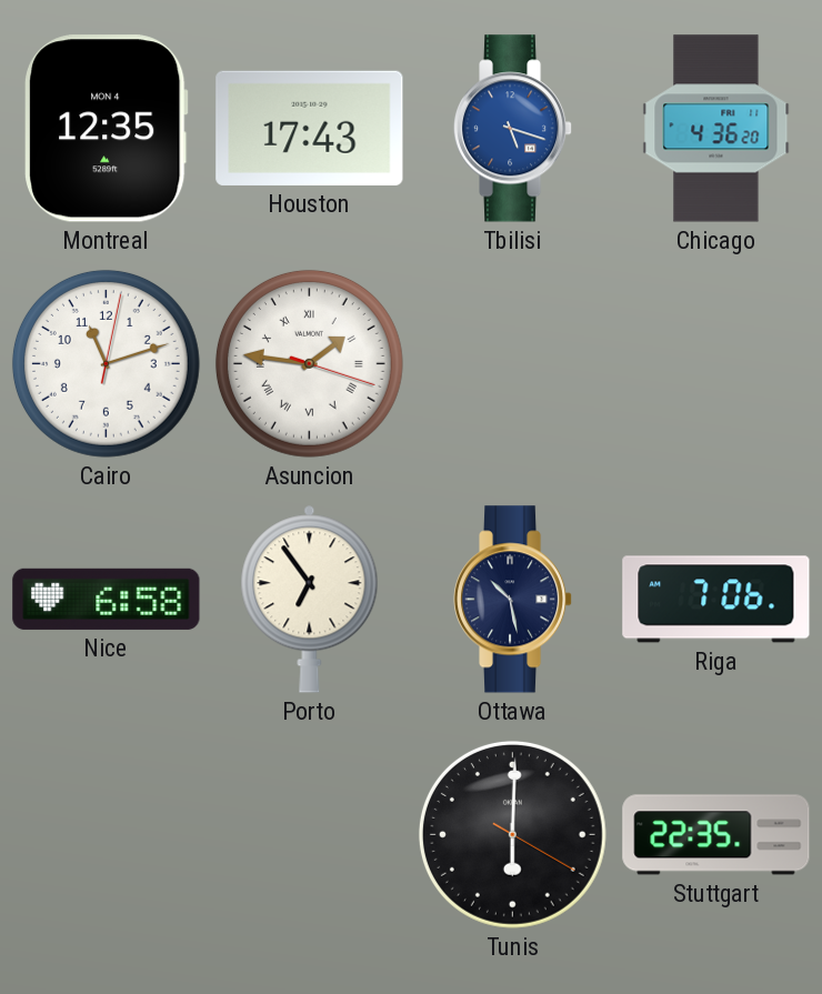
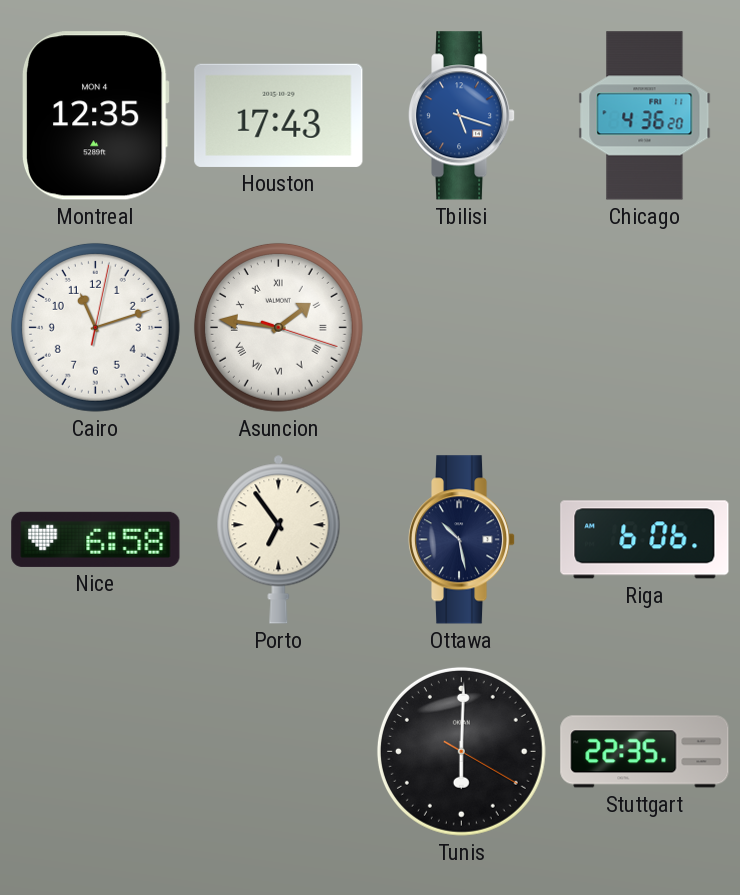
Riga: 7:06 -> 6:06 (645, 540)
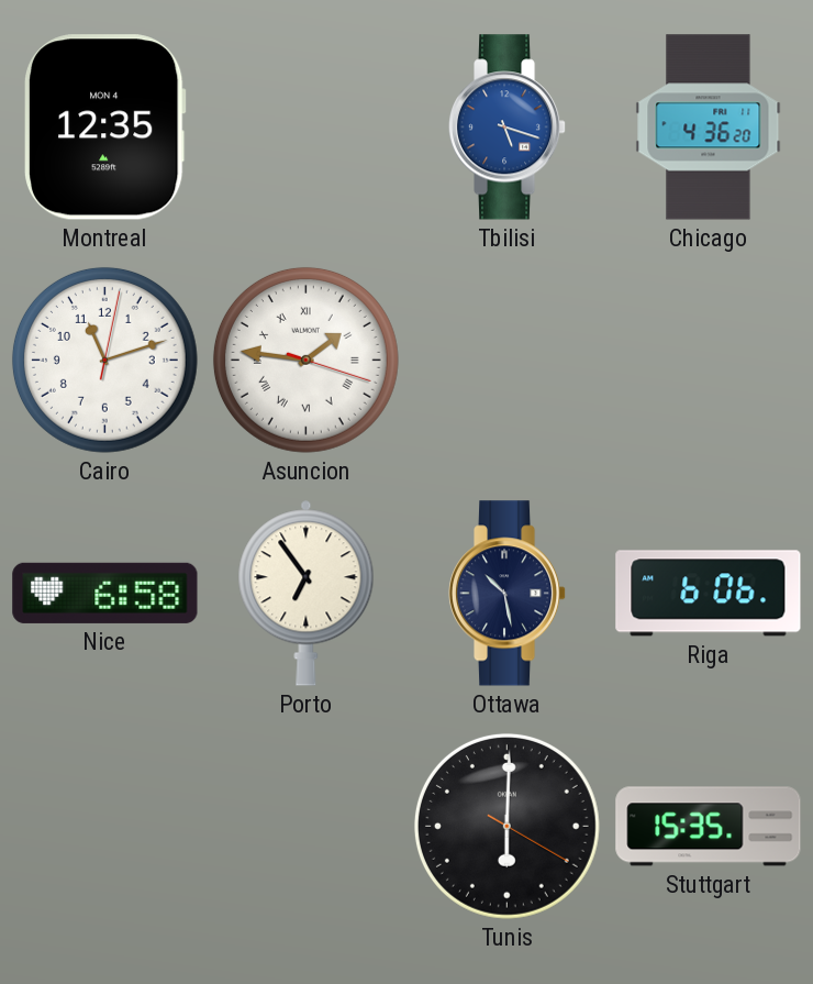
Houston: 17:43 -> none (279, 115)
Stuttgart: 22:35 -> 15:35 (709, 827)
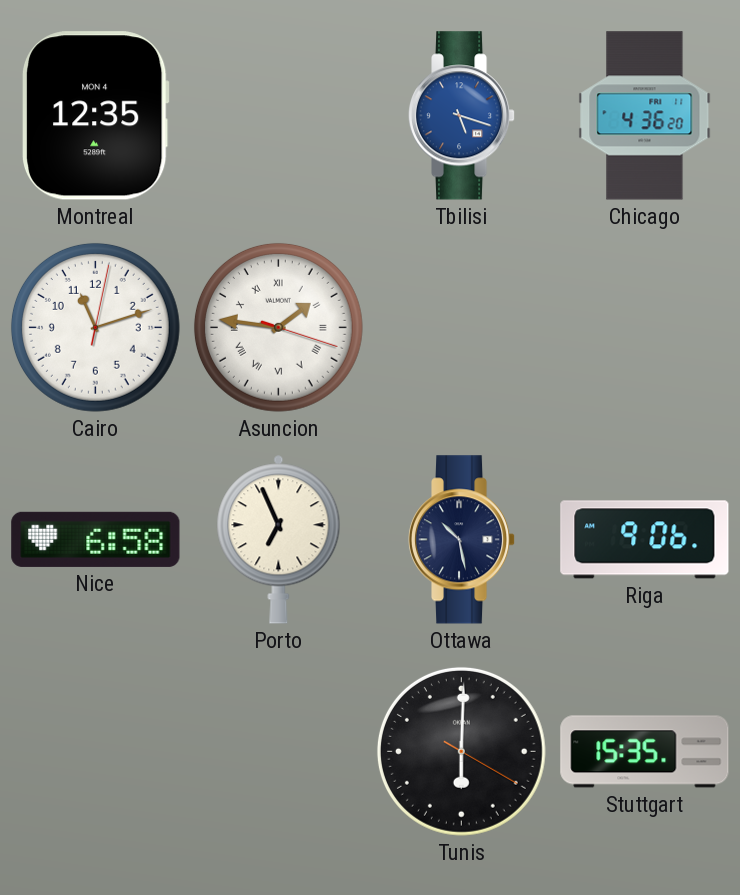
Porto: 6:54 -> 6:56 (279, 539)
Riga: 6:06 -> 9:06 (645, 540)
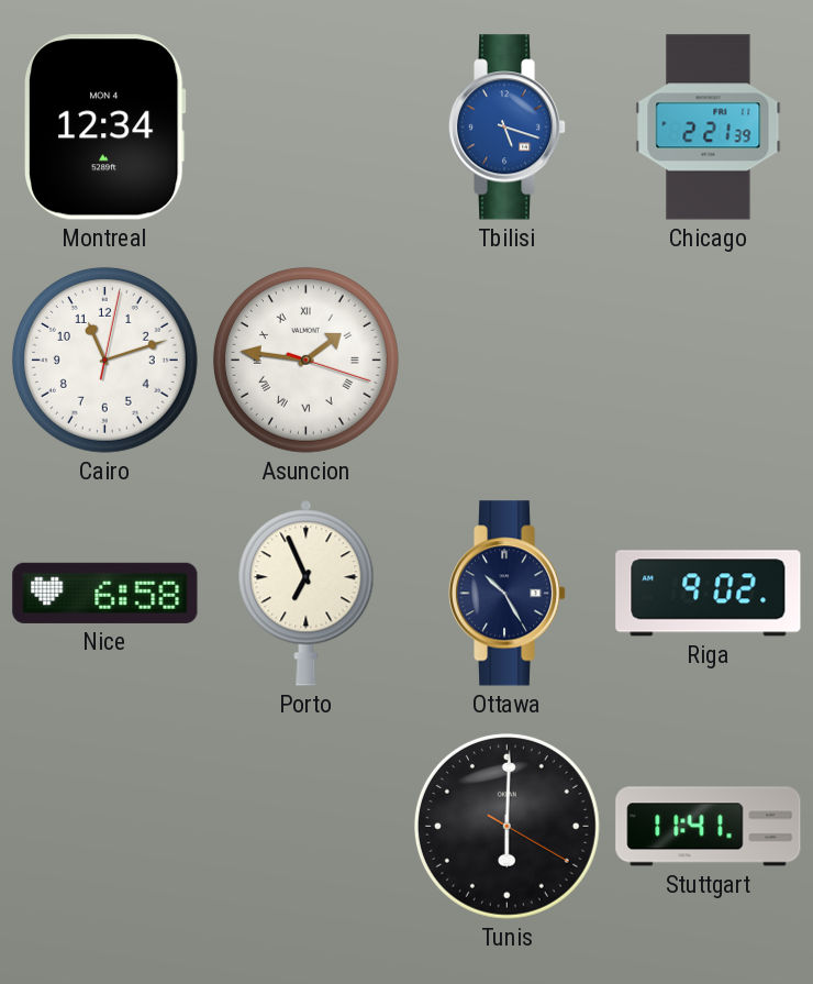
Montreal: 12:35 -> 12:34 (105, 128)
Chicago: 4:36 -> 2:21 (709, 128)
Ottawa: 10:28 -> 10:25 (508, 594)
Riga: 9:06 -> 9:02 (709, 594)
Stuttgart: 15:35 -> 11:41 (709, 827)
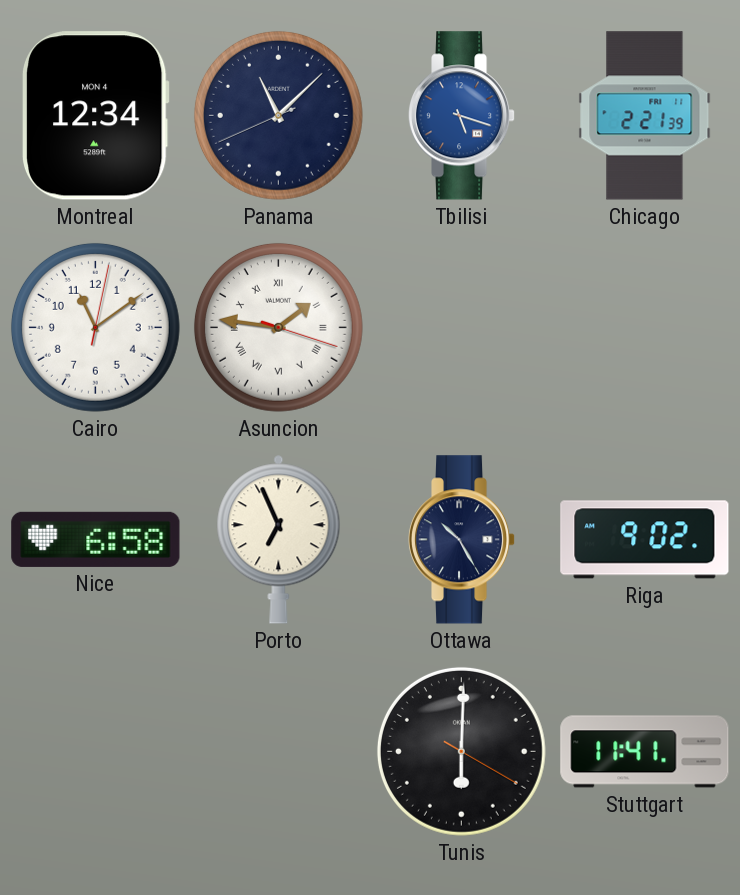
Panama: none -> 11:07 (278, 115)
Cairo: 11:12 -> 11:09 (95, 327)
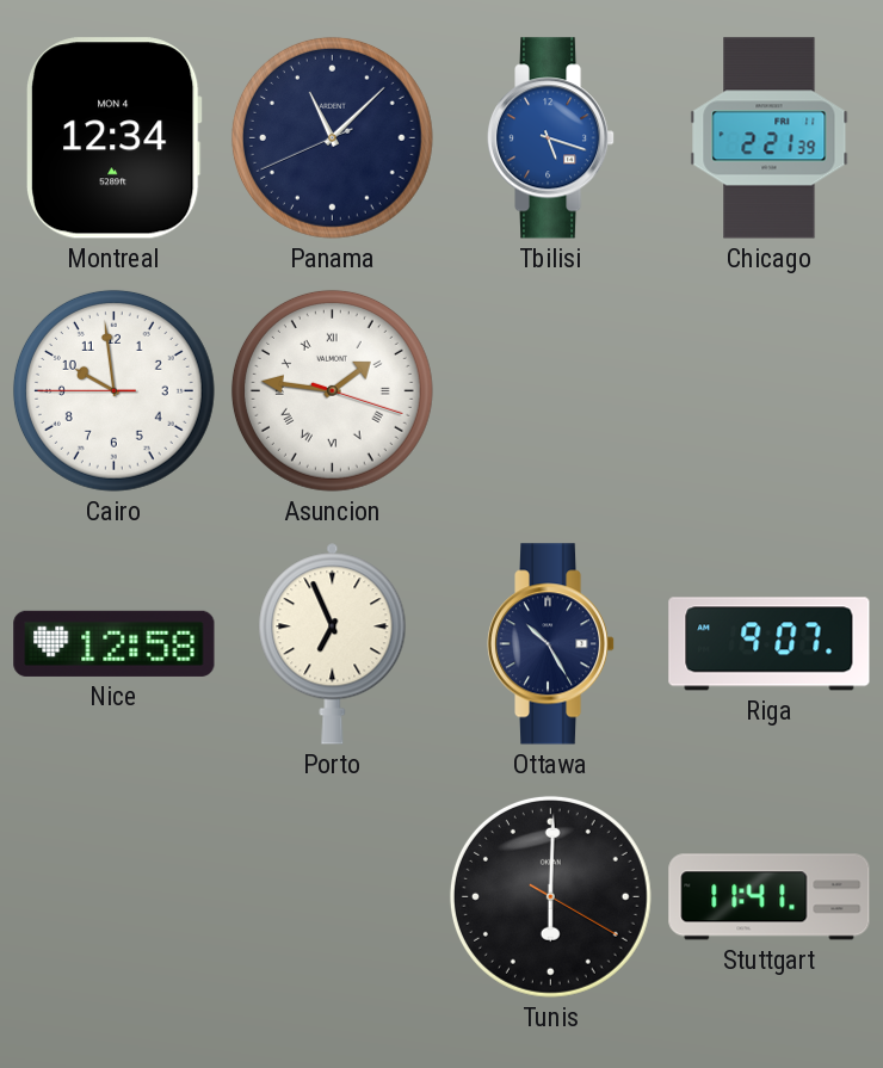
Cairo: 11:09 -> 9:58 (113, 390)
Nice: 6:58 -> 12:58 (115, 643)
Riga: 9:02 -> 9:07 (770, 644)
